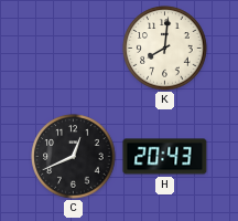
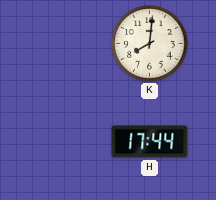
C: 12:41 -> none (74, 157)
H: 20:43 -> 17:44 (150, 142)
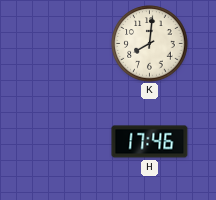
H: 17:44 -> 17:46 (150, 142)
